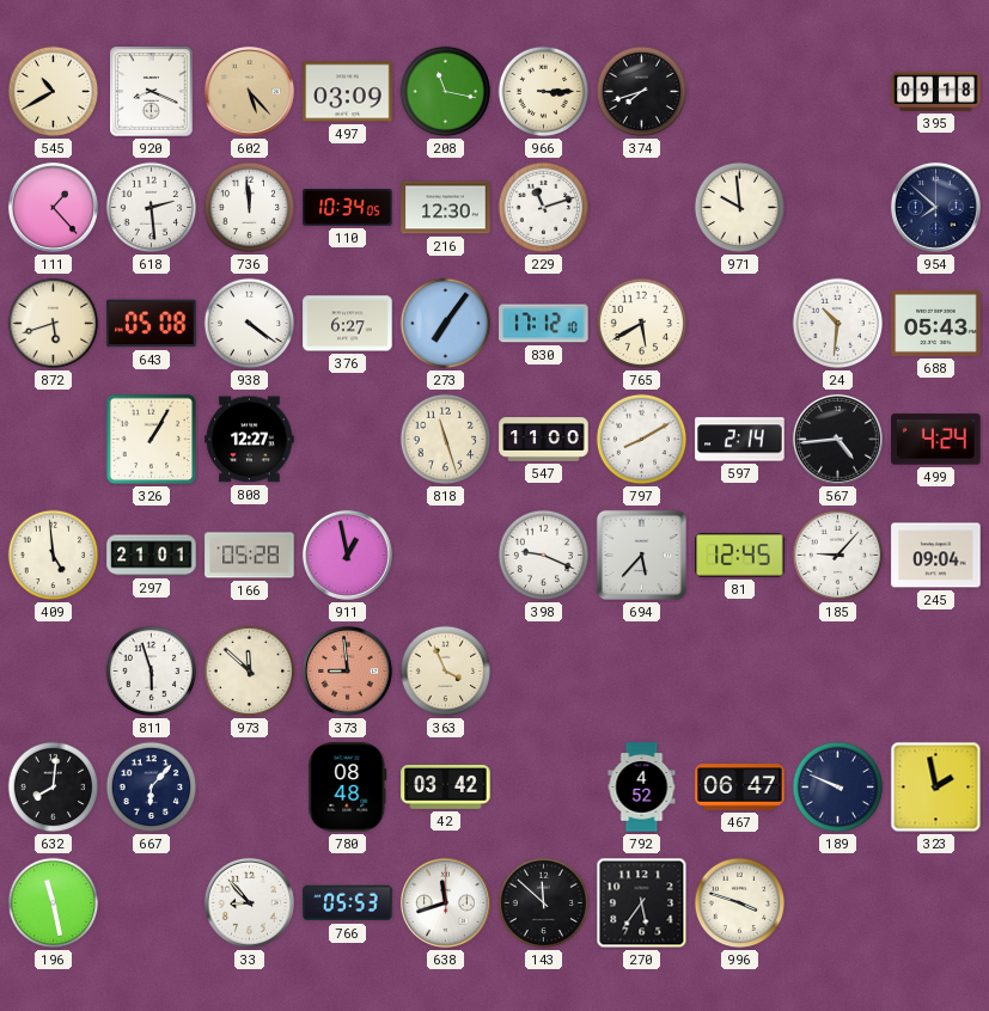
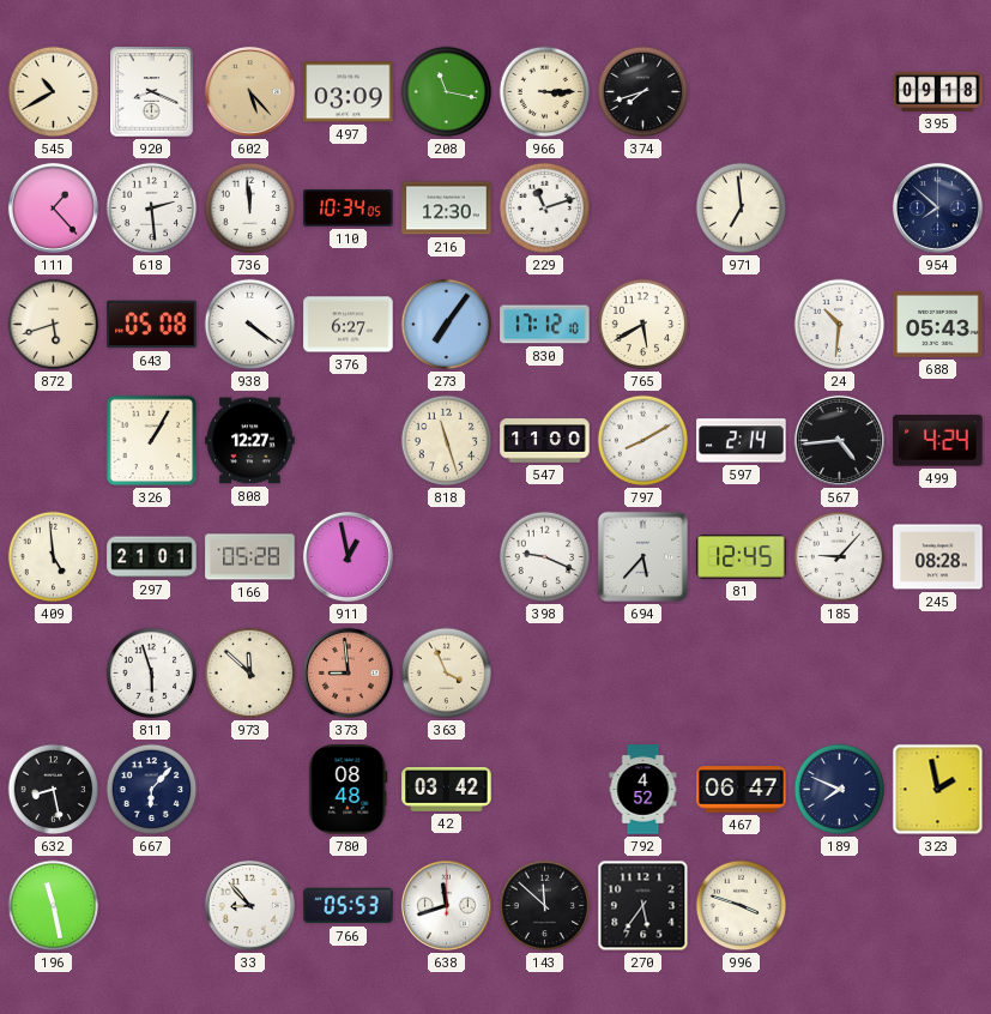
971: 9:59 -> 6:59 (742, 209)
245: 09:04 -> 08:28 (938, 557)
632: 8:01 -> 8:28 (54, 790)
189: 9:49 -> 7:49 (840, 790)
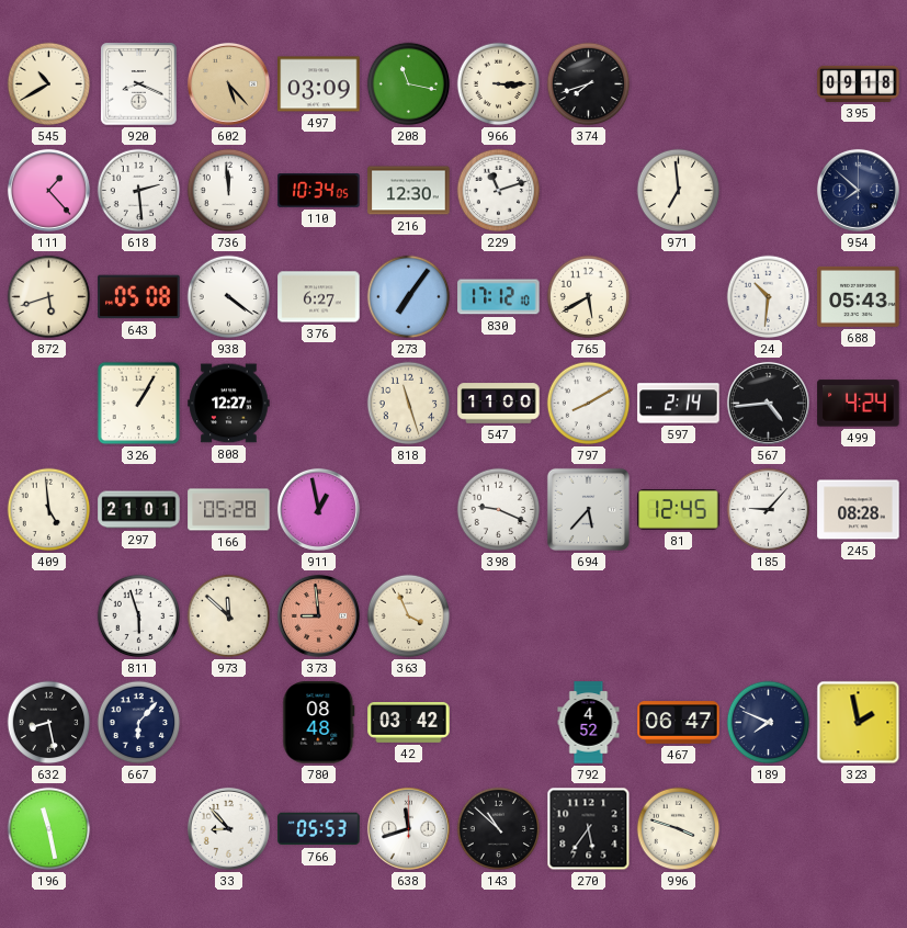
143: 11:52 -> 10:52 (499, 829)
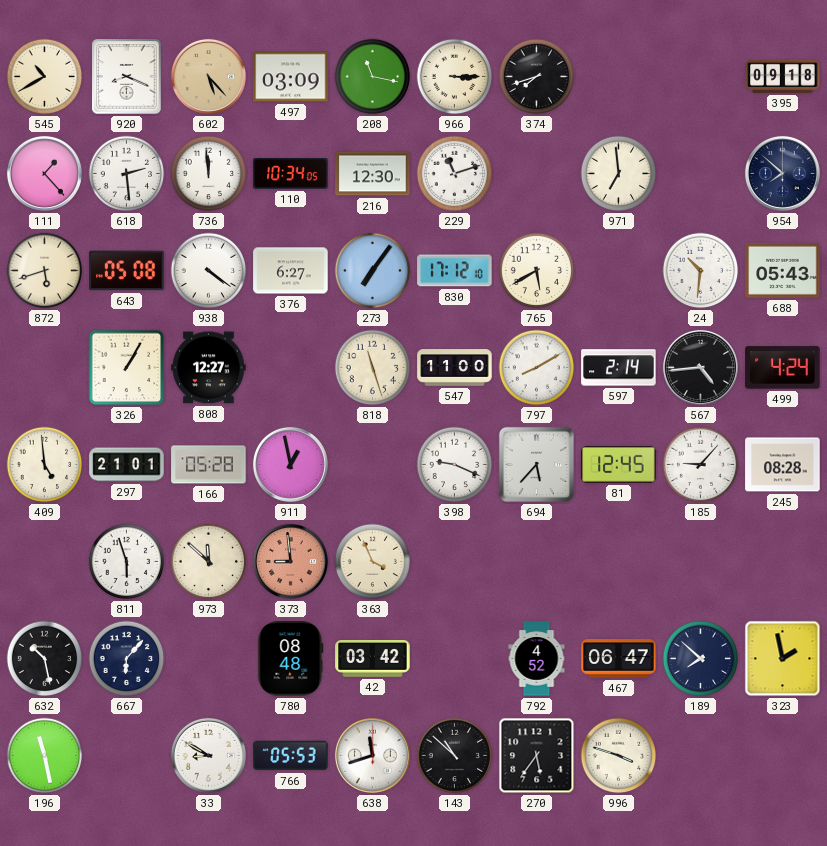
632: 8:28 -> 10:28 (45, 659)
189: 7:49 -> 7:52 (701, 659)
33: 8:53 -> 8:50 (208, 755)
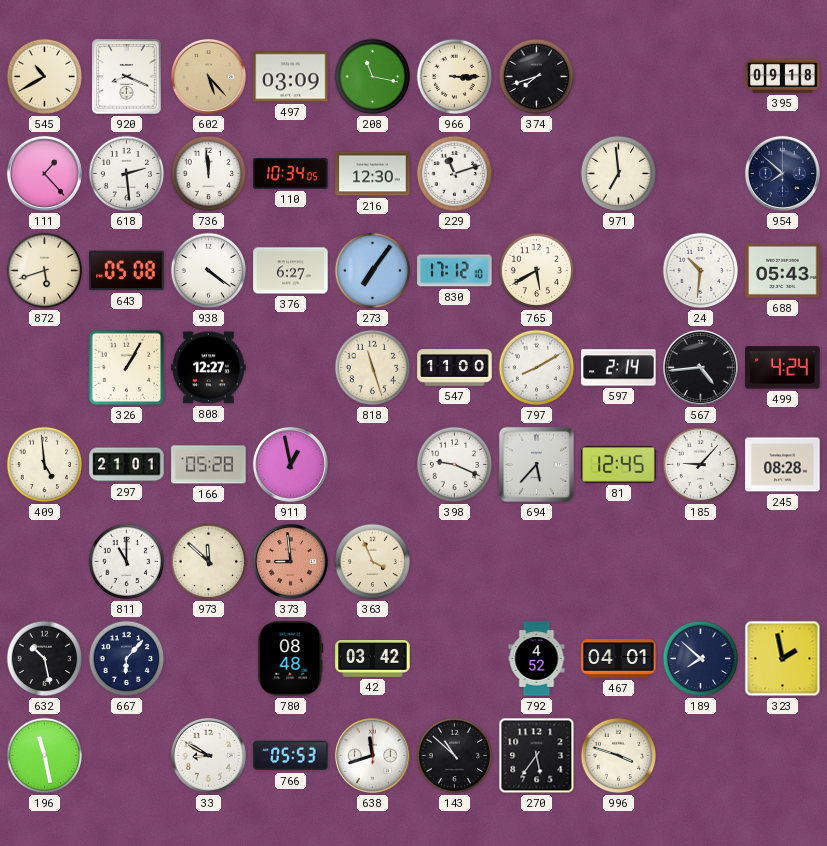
811: 5:57 -> 11:00 (127, 562)
467: 06:47 -> 04:01 (619, 659)
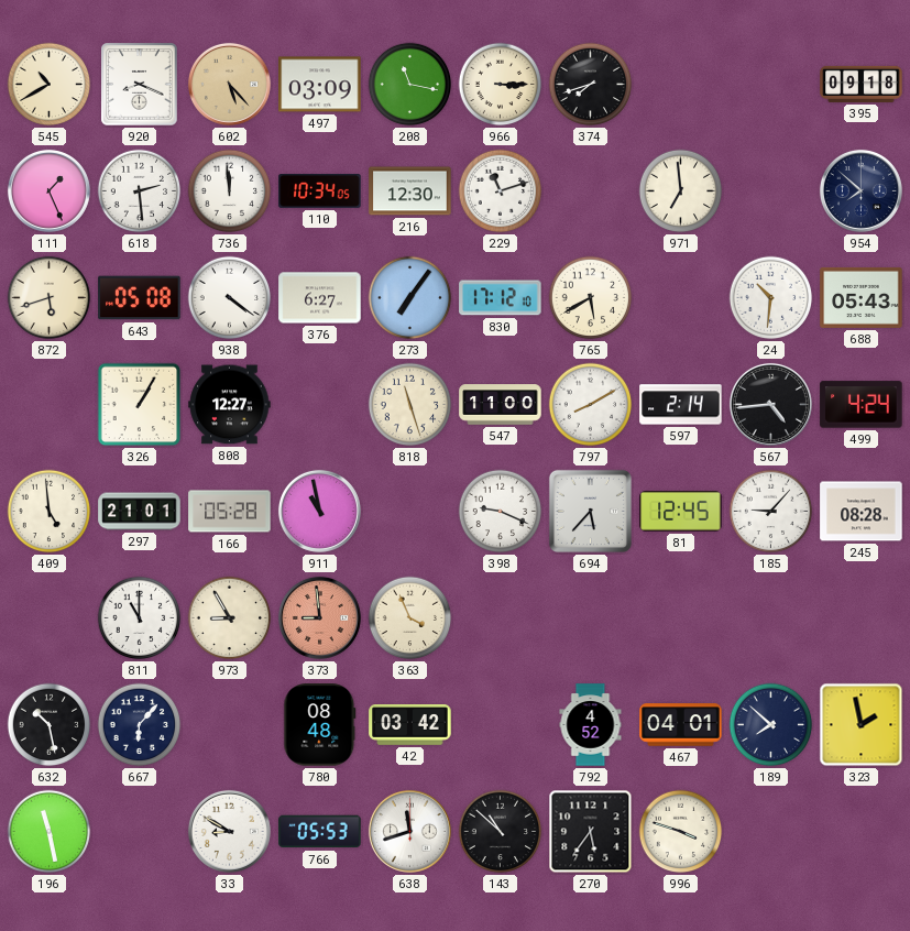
111: 1:23 -> 1:26 (48, 190)
911: 12:58 -> 10:58 (319, 511)
973: 11:52 -> 8:55 (230, 618)
